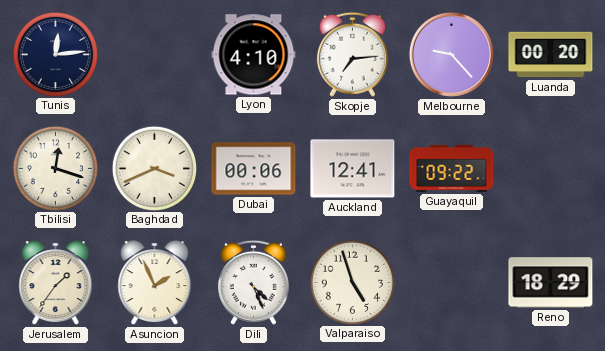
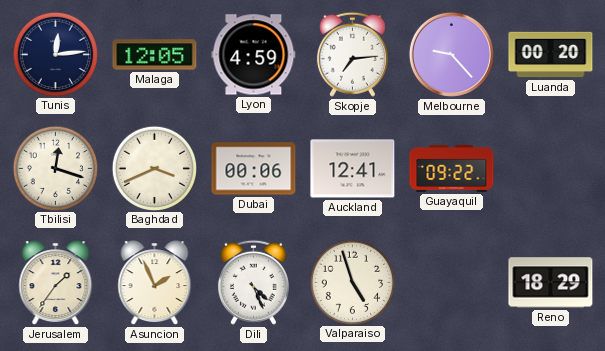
Malaga: none -> 12:05 (155, 55)
Lyon: 4:10 -> 4:59 (254, 55)
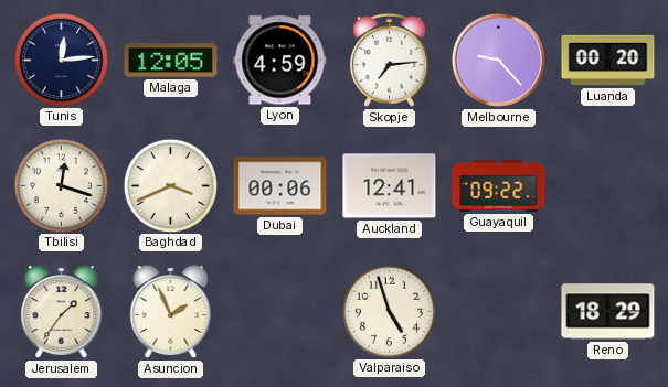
Dili: 4:26 -> none (253, 282)
